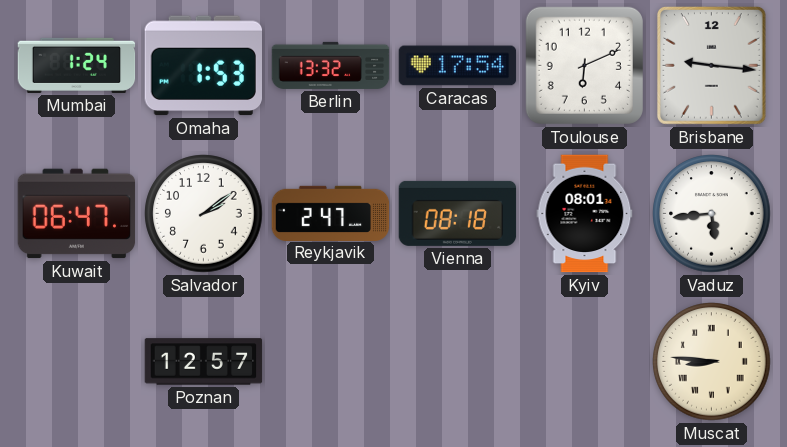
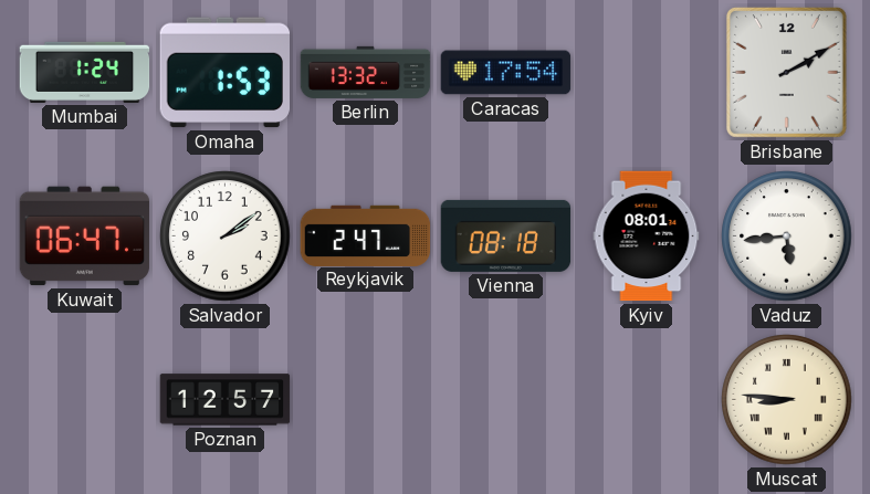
Toulouse: 6:11 -> none (584, 65)
Brisbane: 9:16 -> 2:10 (786, 72)
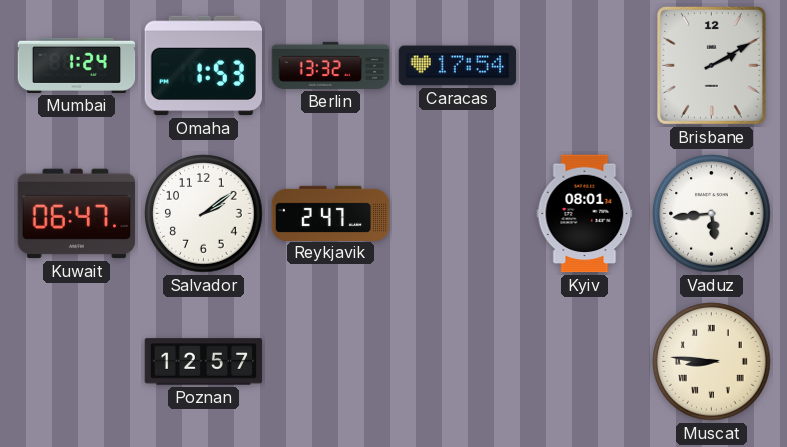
Vienna: 08:18 -> none (506, 235)
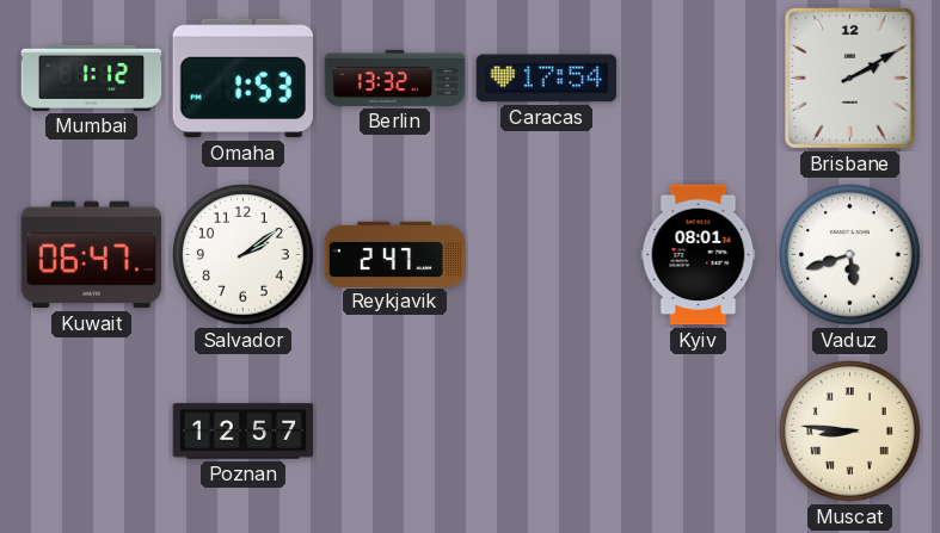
Mumbai: 1:24 -> 1:12 (92, 78)
Vaduz: 5:44 -> 5:42 (850, 255)
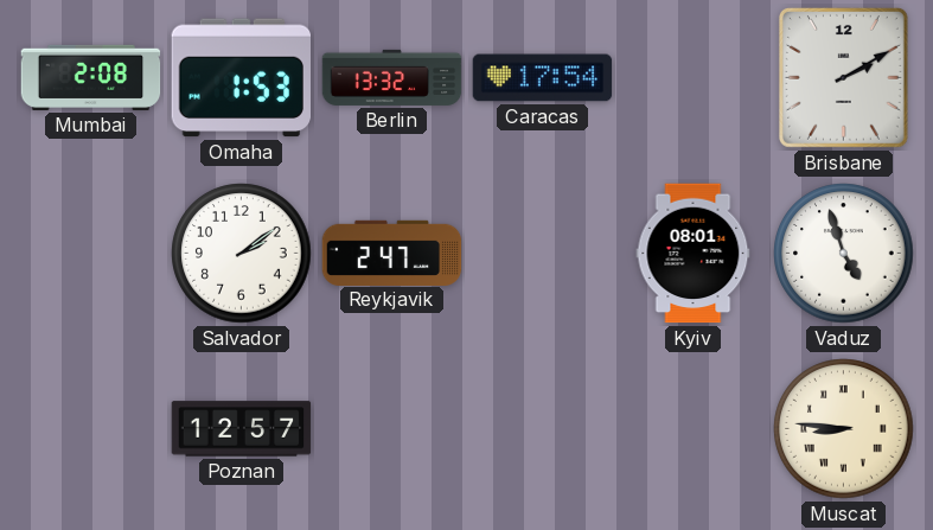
Mumbai: 1:12 -> 2:08 (91, 77)
Kuwait: 06:47 -> none (92, 255)
Vaduz: 5:42 -> 4:57 (844, 254)
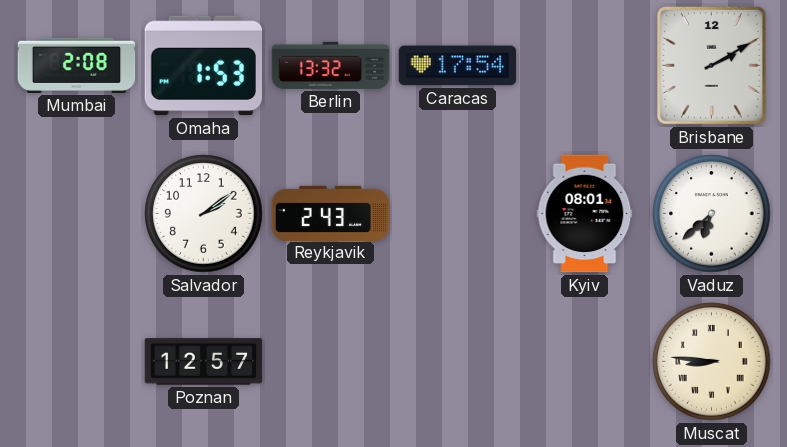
Reykjavik: 2:47 -> 2:43 (331, 213)
Vaduz: 4:57 -> 6:38 (712, 214)
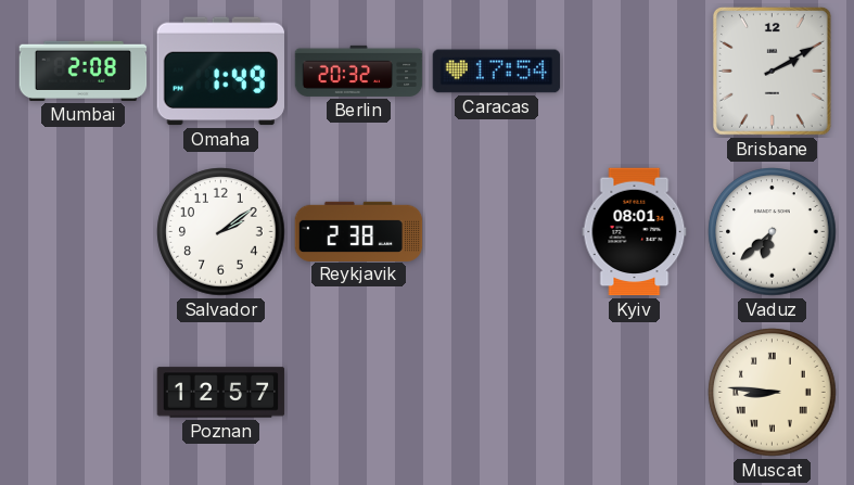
Omaha: 1:53 -> 1:49 (220, 72)
Berlin: 13:32 -> 20:32 (359, 71)
Reykjavik: 2:43 -> 2:38 (359, 231)
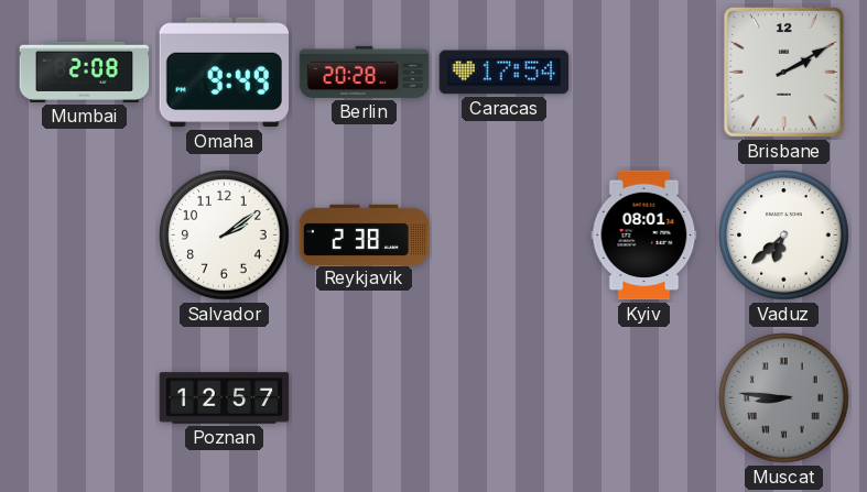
Omaha: 1:49 -> 9:49 (224, 73)
Berlin: 20:32 -> 20:28 (365, 72)
Muscat dial: cream -> grey (784, 398)
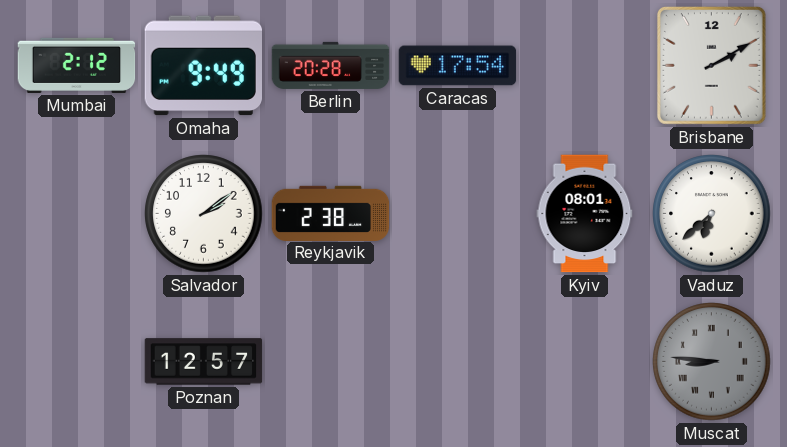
Mumbai: 2:08 -> 2:12 (77, 65)
